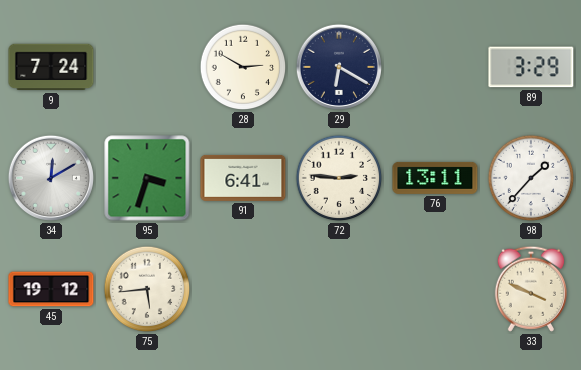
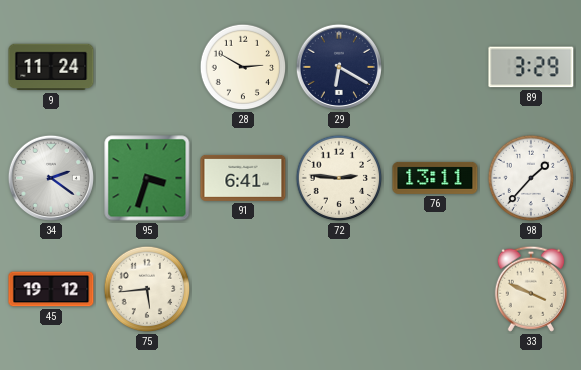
9: 7:24 -> 11:24 (51, 67)
34: 12:10 -> 2:21 (51, 178)
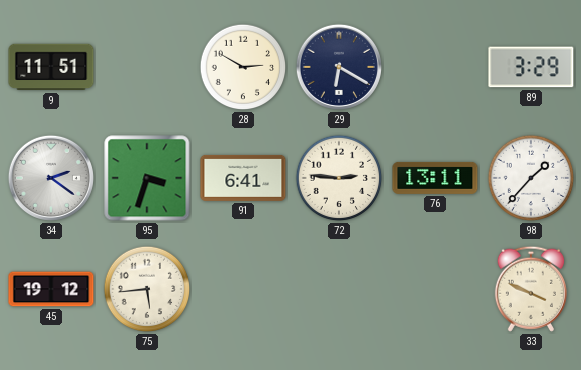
9: 11:24 -> 11:51 (51, 67)
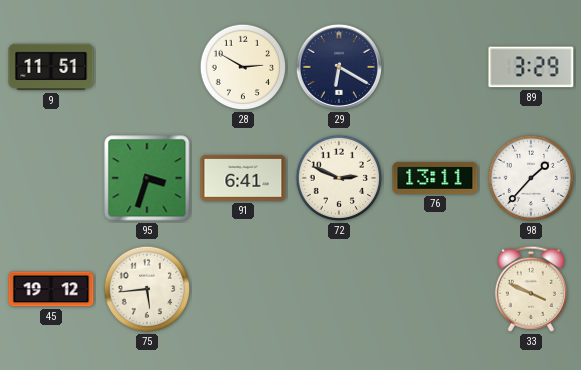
34: 2:21 -> none (51, 178)
72: 2:46 -> 2:49 (339, 178)
